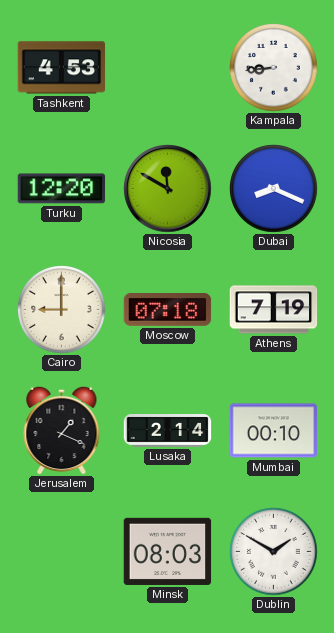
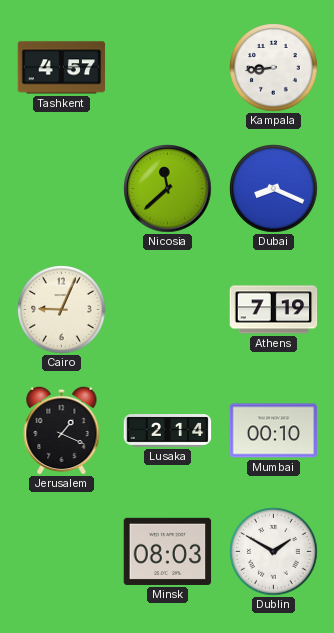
Tashkent: 4:53 -> 4:57 (62, 68)
Turku: 12:20 -> none (62, 189)
Nicosia: 11:50 -> 11:38 (168, 189)
Cairo: 9:00 -> 9:04 (62, 310)
Moscow: 07:18 -> none (168, 310)
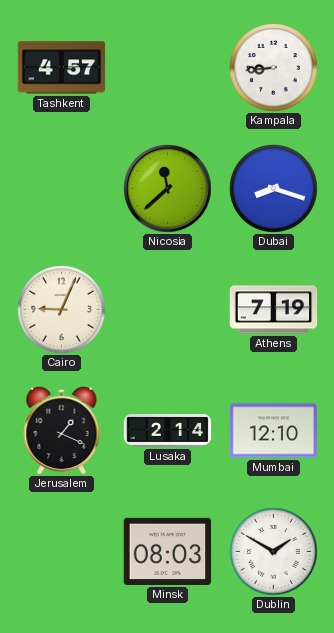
Dubai: 8:19 -> 8:18 (274, 189)
Mumbai: 00:10 -> 12:10 (274, 431)
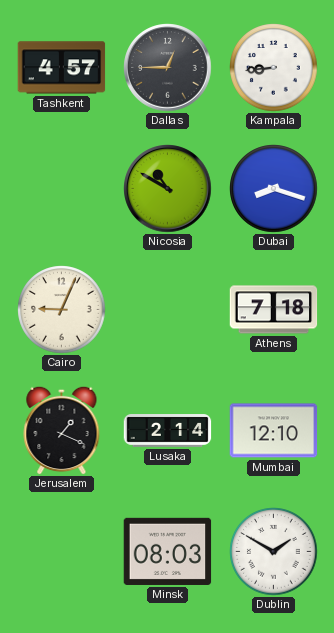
Dallas: none -> 12:45 (168, 68)
Nicosia: 11:38 -> 10:50 (168, 189)
Athens: 7:19 -> 7:18 (274, 310)
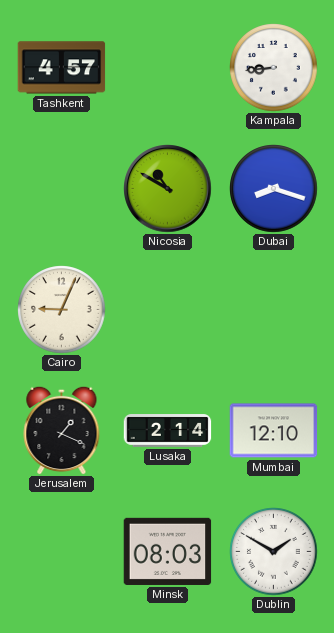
Dallas: 12:45 -> none (168, 68)
Athens: 7:18 -> none (274, 310)
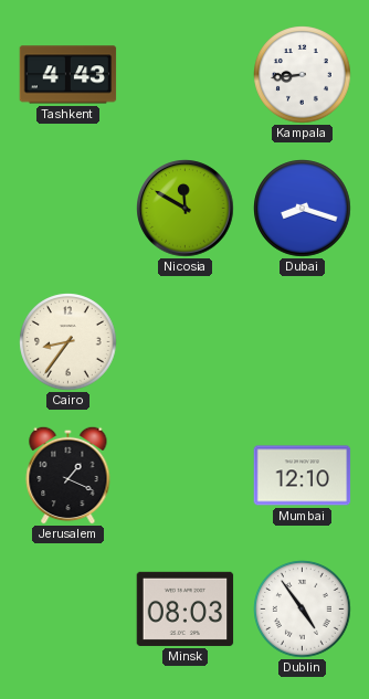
Tashkent: 4:57 -> 4:43 (68, 75)
Nicosia: 10:50 -> 11:50 (186, 209)
Cairo: 9:04 -> 8:36 (68, 342)
Lusaka: 2:14 -> none (168, 431)
Dublin: 1:50 -> 4:54 (303, 610)
